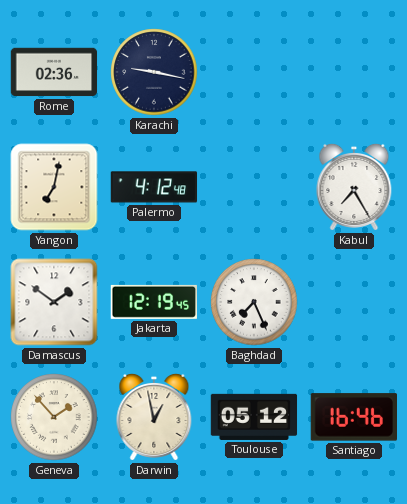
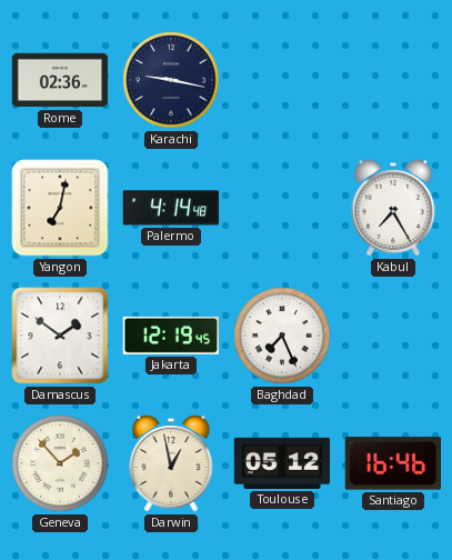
Palermo: 4:12 -> 4:14 (171, 208)
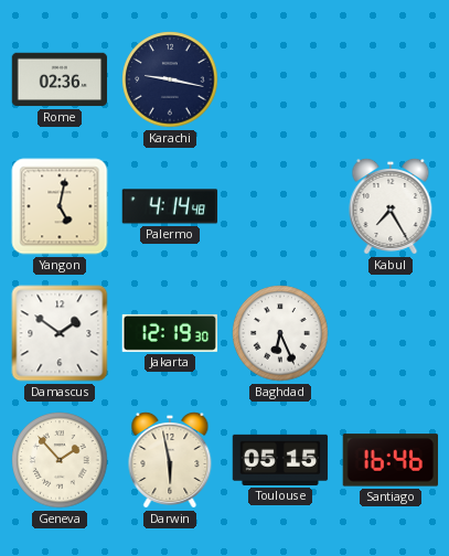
Yangon: 7:02 -> 5:02 (60, 206)
Jakarta: 12:19:45 -> 12:19:30 (170, 333)
Baghdad: 7:26 -> 6:26 (280, 333)
Darwin: 12:58 -> 5:58 (170, 461)
Toulouse: 05:12 -> 05:15 (280, 460)
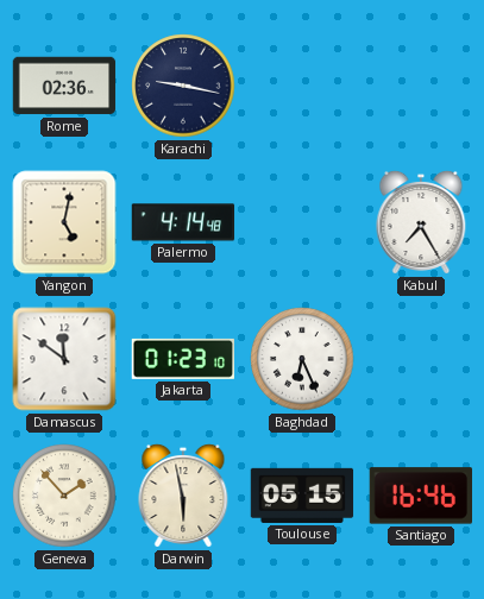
Damascus: 1:51 -> 11:51 (64, 359)
Jakarta: 12:19 -> 01:23 (183, 359)
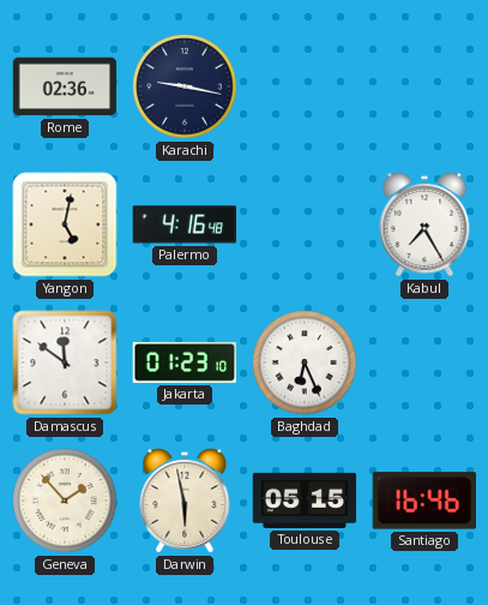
Palermo: 4:14 -> 4:16 (185, 224)
